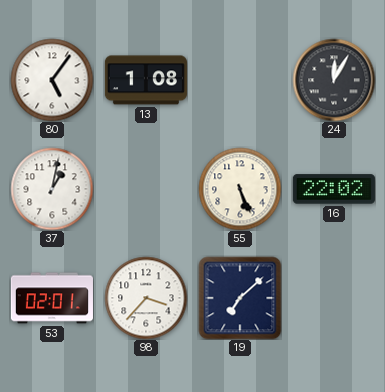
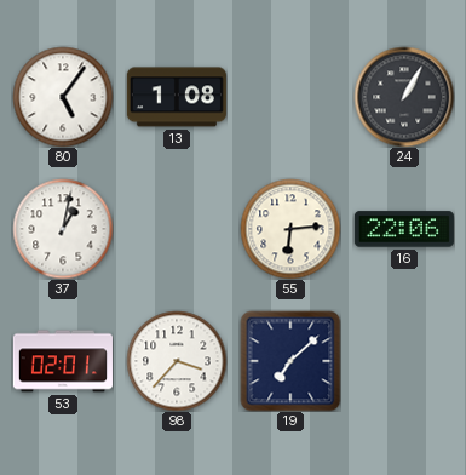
24: 12:05 -> 1:05 (404, 97)
55: 5:26 -> 6:14 (290, 229)
16: 22:02 -> 22:06 (404, 229)
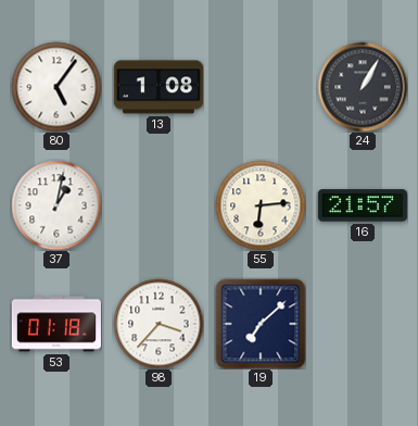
16: 22:06 -> 21:57 (363, 205)
53: 02:01 -> 01:18 (56, 324)
